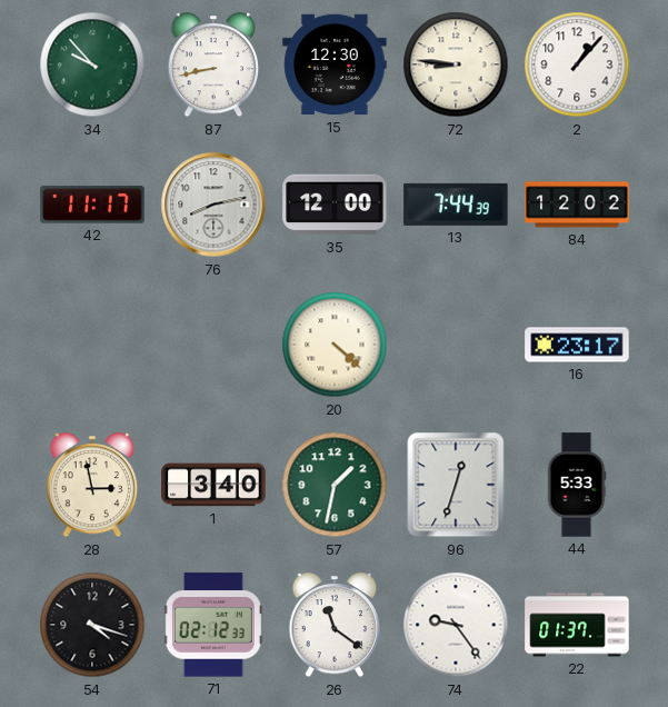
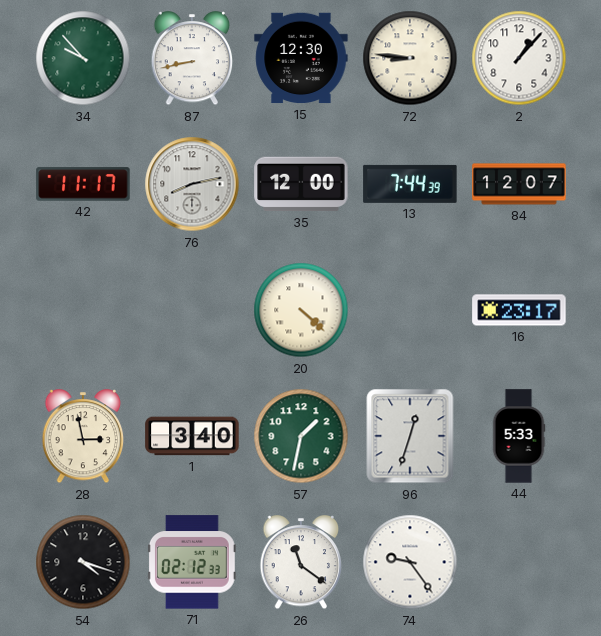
84: 12:02 -> 12:07 (519, 184)
22: 01:37 -> none (577, 625)
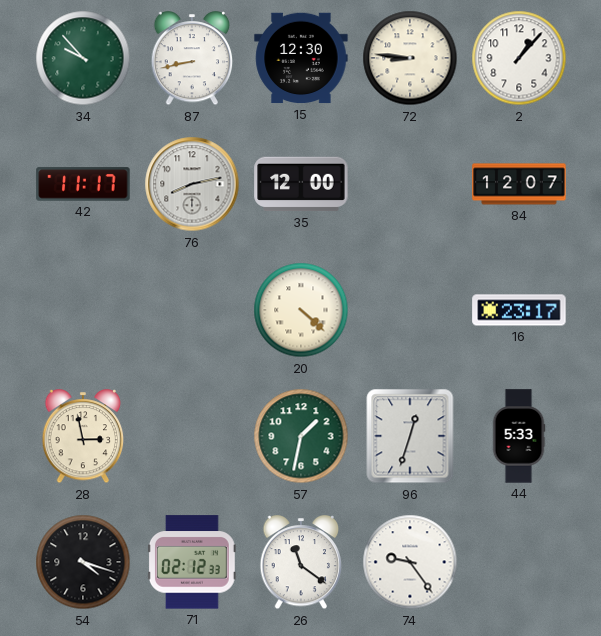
13: 7:44 -> none (410, 184)
1: 3:40 -> none (192, 436)
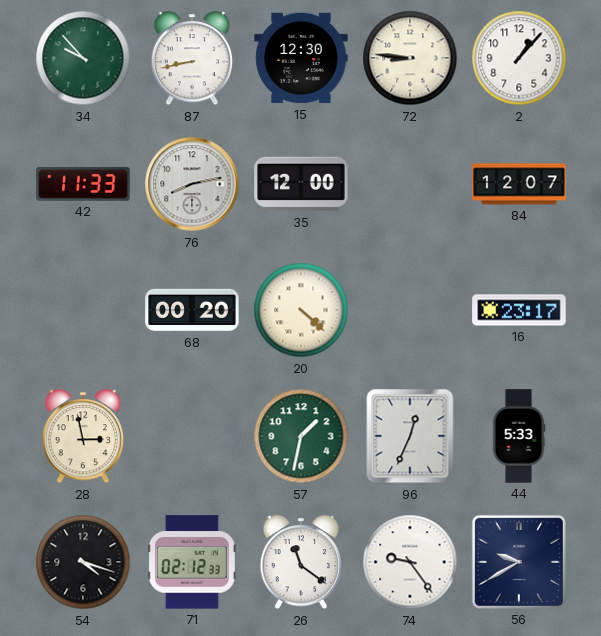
42: 11:17 -> 11:33 (83, 184)
68: none -> 00:20 (192, 310)
96: 12:33 -> 12:34 (410, 436)
56: none -> 9:40 (519, 562)
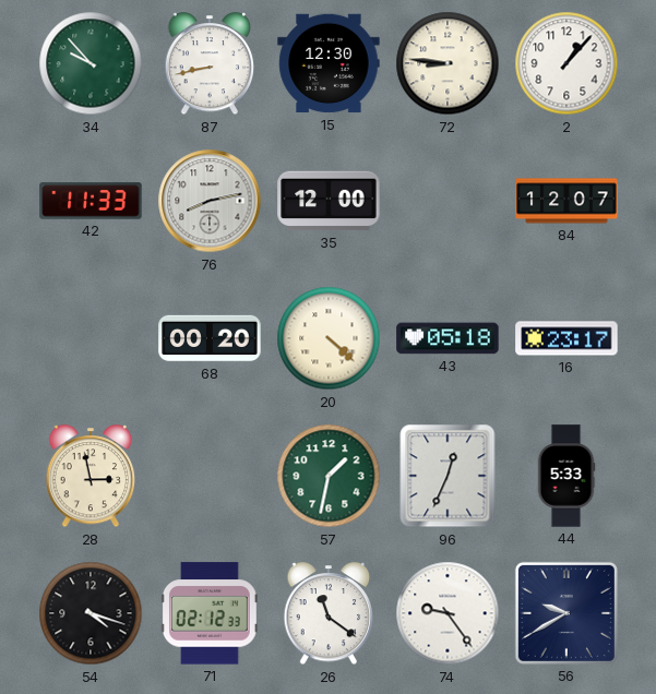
43: none -> 05:18 (448, 338)
